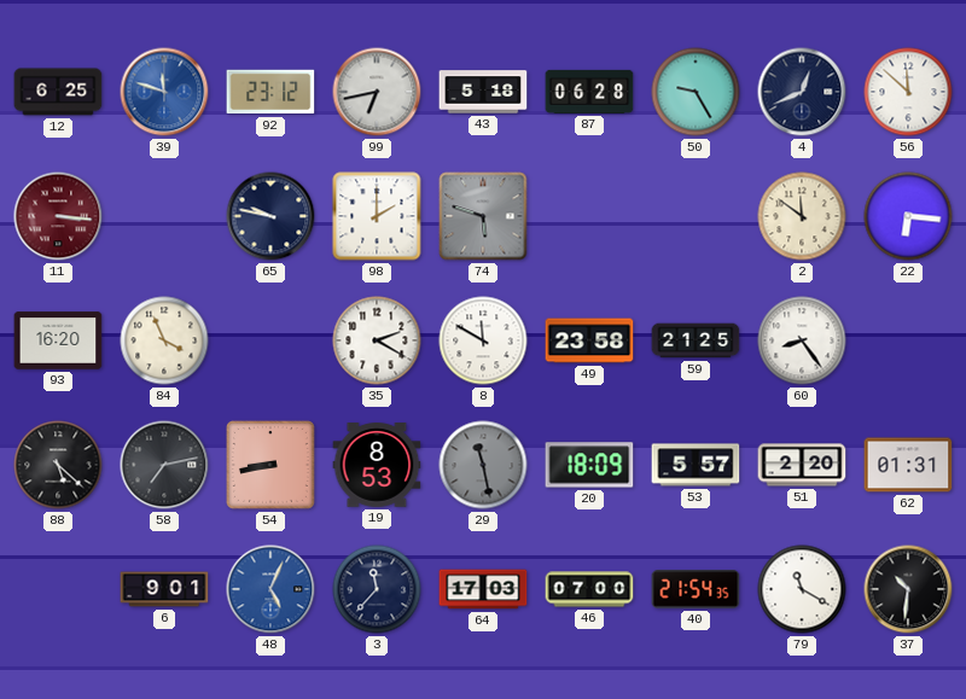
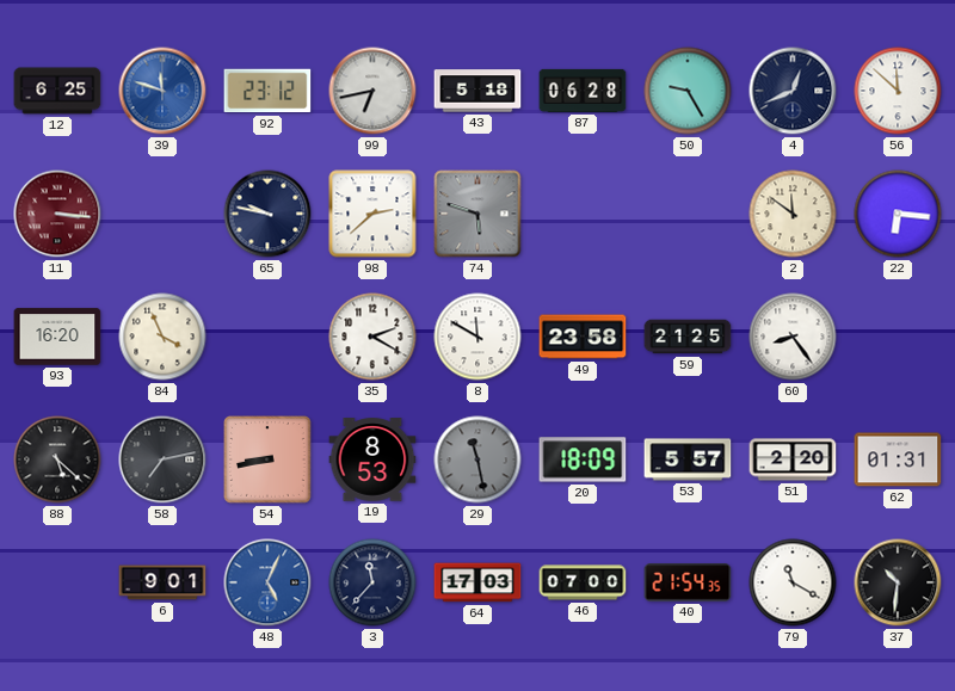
98: 2:00 -> 2:38 (372, 214)
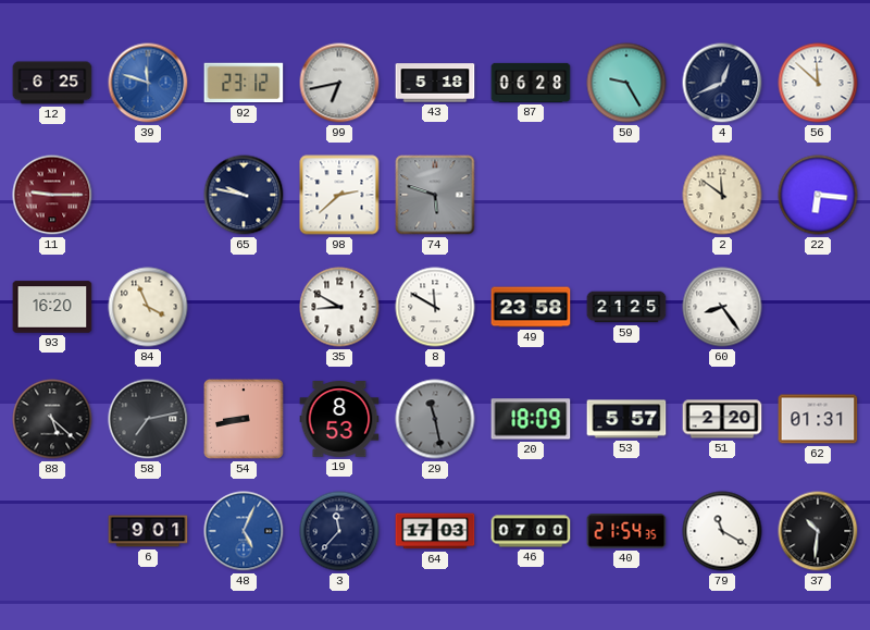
11: 3:16 -> 9:15 (52, 195)
35: 2:20 -> 8:50 (339, 307)
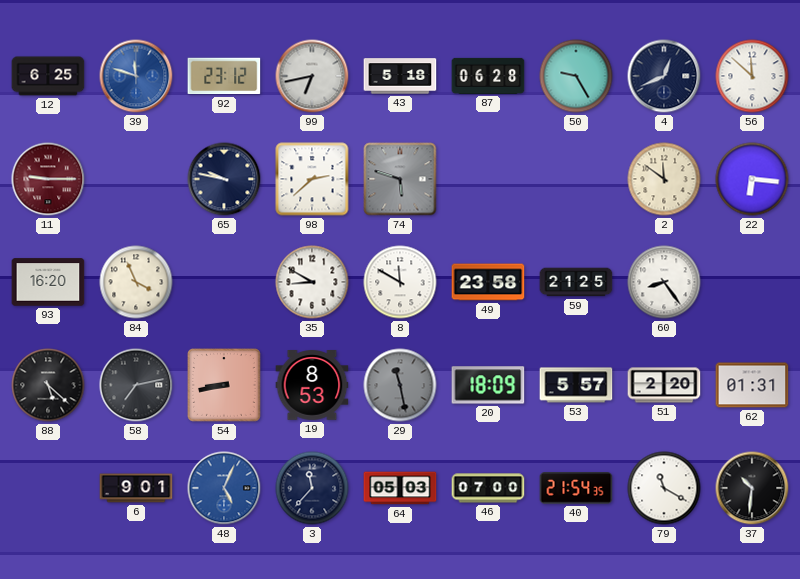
64: 17:03 -> 05:03 (400, 488)
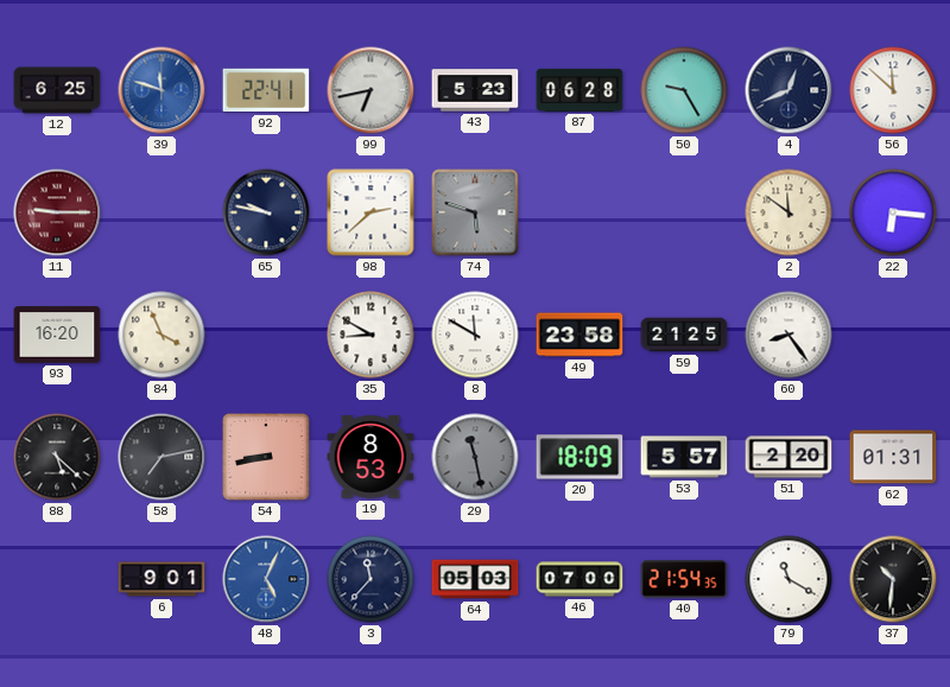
92: 23:12 -> 22:41 (266, 90)
43: 5:18 -> 5:23 (475, 90)
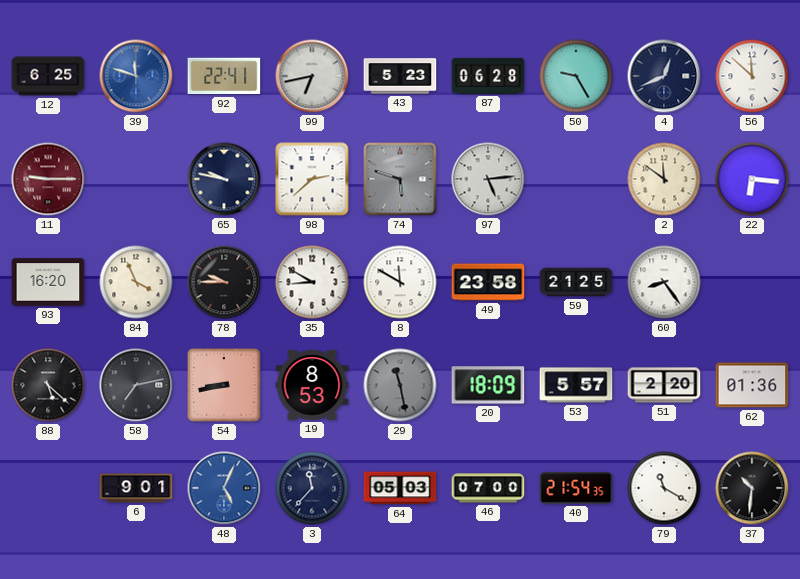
97: none -> 5:14 (488, 179)
78: none -> 9:45 (224, 282)
62: 01:31 -> 01:36 (752, 385)
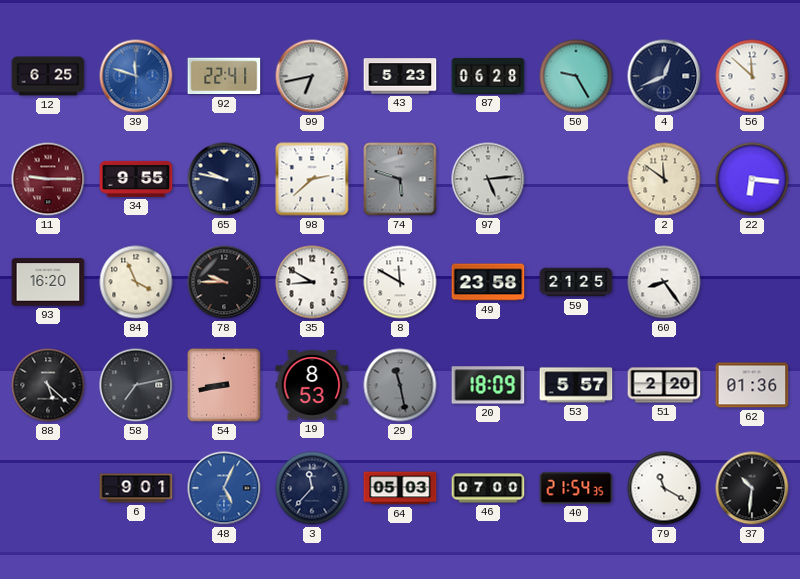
34: none -> 9:55 (136, 179)
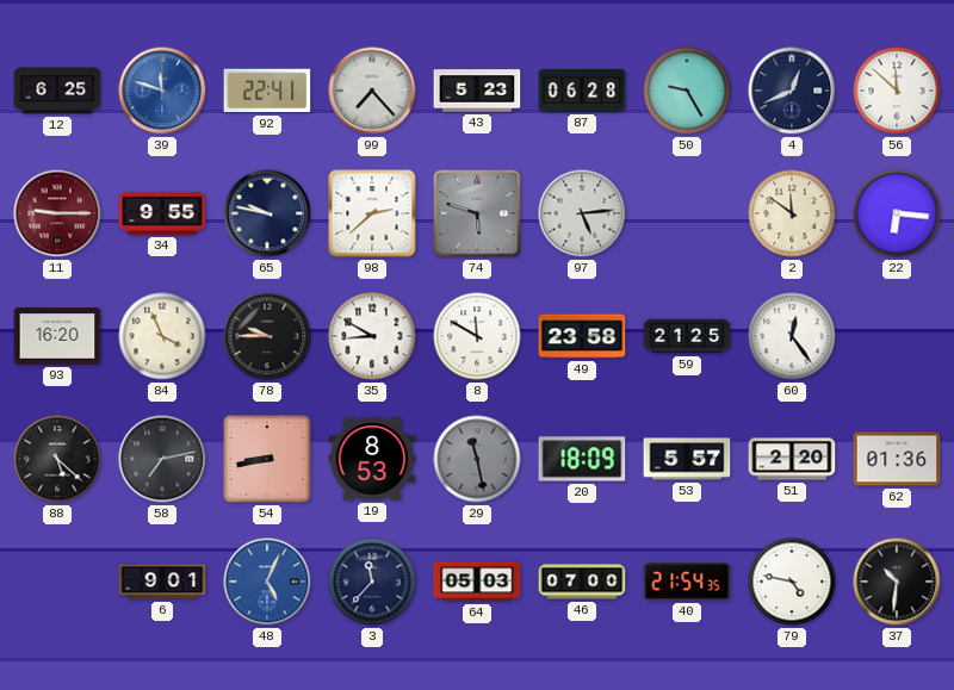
99: 6:43 -> 7:23 (372, 91)
60: 8:24 -> 12:24 (792, 336)
79: 11:20 -> 4:47 (792, 582)
